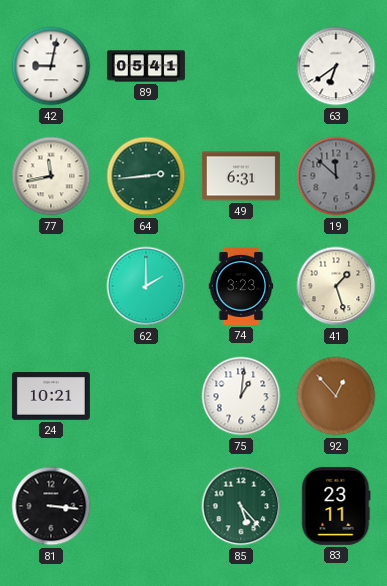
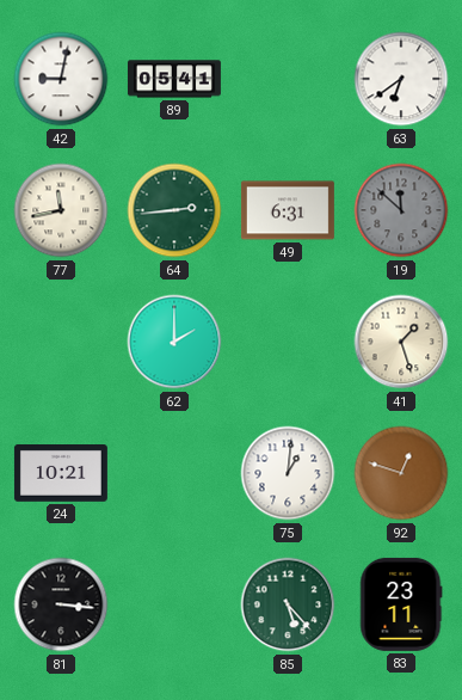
74: 3:23 -> none (241, 286)
92: 12:53 -> 12:48 (401, 473)
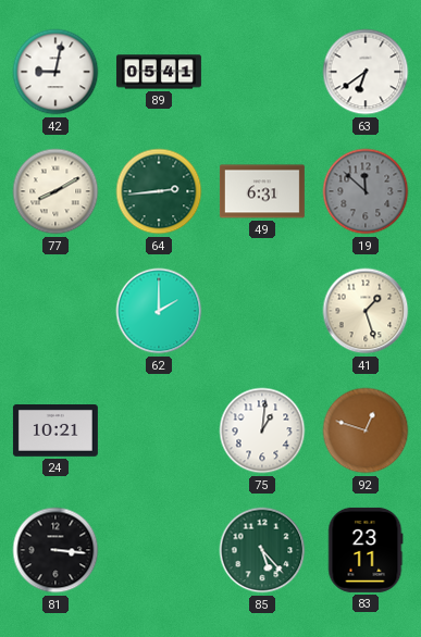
77: 11:43 -> 8:10 (55, 191)
